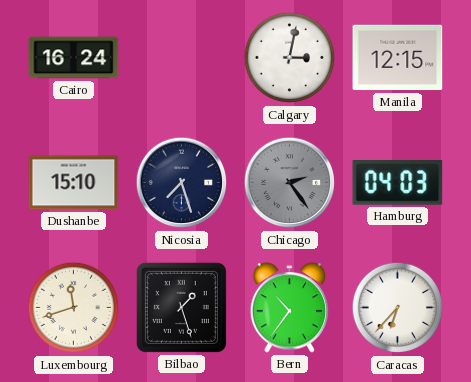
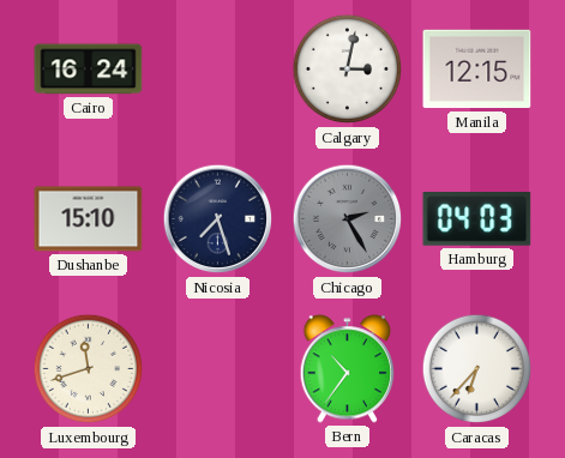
Chicago: 2:24 -> 2:25 (348, 219)
Bilbao: 1:27 -> none (181, 307)
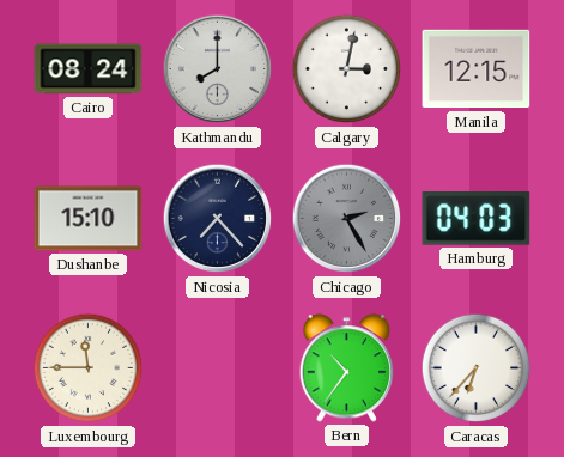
Cairo: 16:24 -> 08:24 (89, 69)
Kathmandu: none -> 8:00 (218, 69)
Nicosia: 7:27 -> 7:23 (218, 219)
Luxembourg: 11:42 -> 11:45 (89, 368)
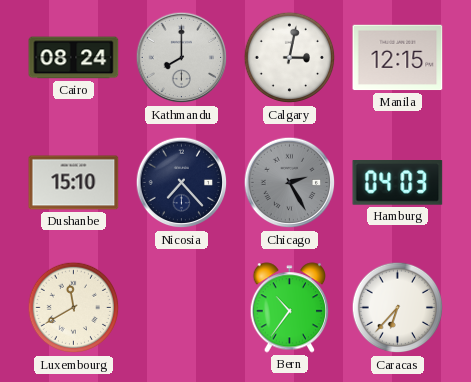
Luxembourg: 11:45 -> 11:40 (74, 308)
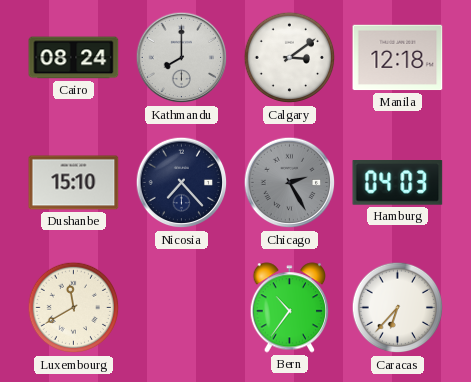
Calgary: 3:02 -> 3:09 (290, 58)
Manila: 12:15 -> 12:18 (398, 58)
